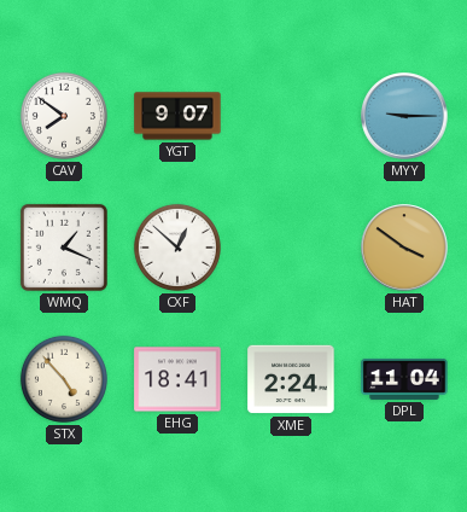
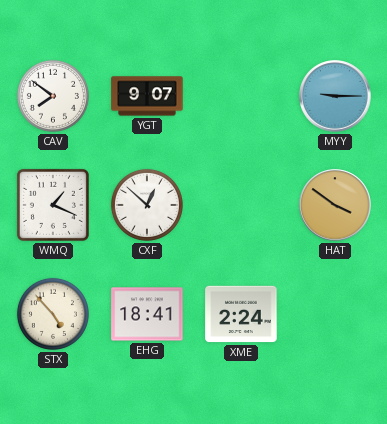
DPL: 11:04 -> none (404, 379)
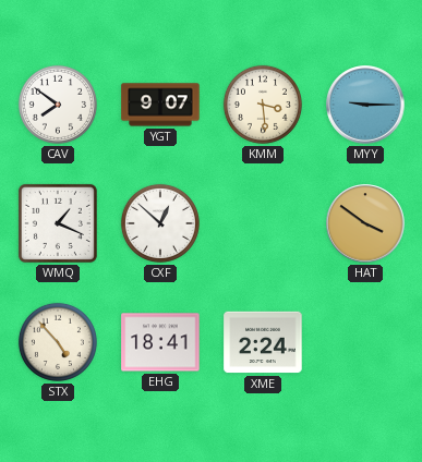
KMM: none -> 3:29 (263, 105)
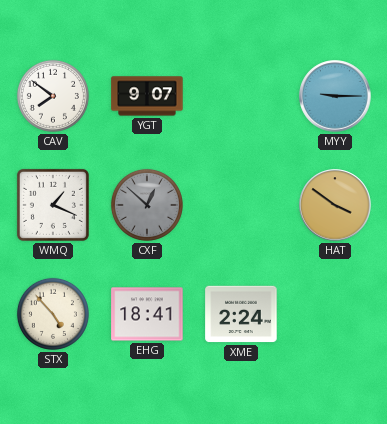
KMM: 3:29 -> none (263, 105)
CXF dial: white -> grey (147, 205)
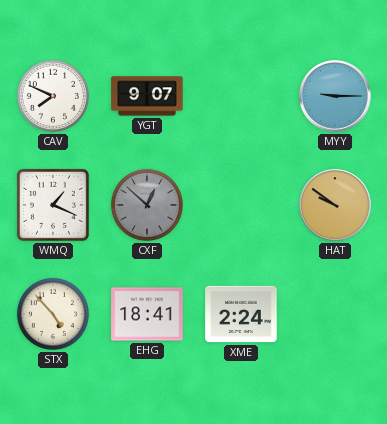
CAV: 7:51 -> 7:49 (53, 96)
HAT: 3:51 -> 9:51 (335, 205)
